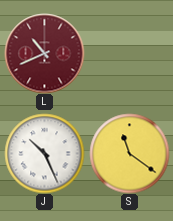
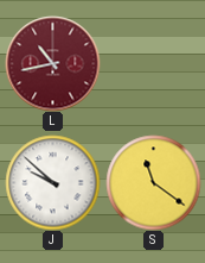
L: 10:41 -> 10:43 (52, 63)
J: 10:26 -> 9:52 (52, 182)
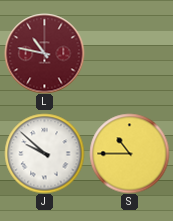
L: 10:43 -> 10:47 (44, 53)
S: 11:21 -> 10:45 (129, 153)
